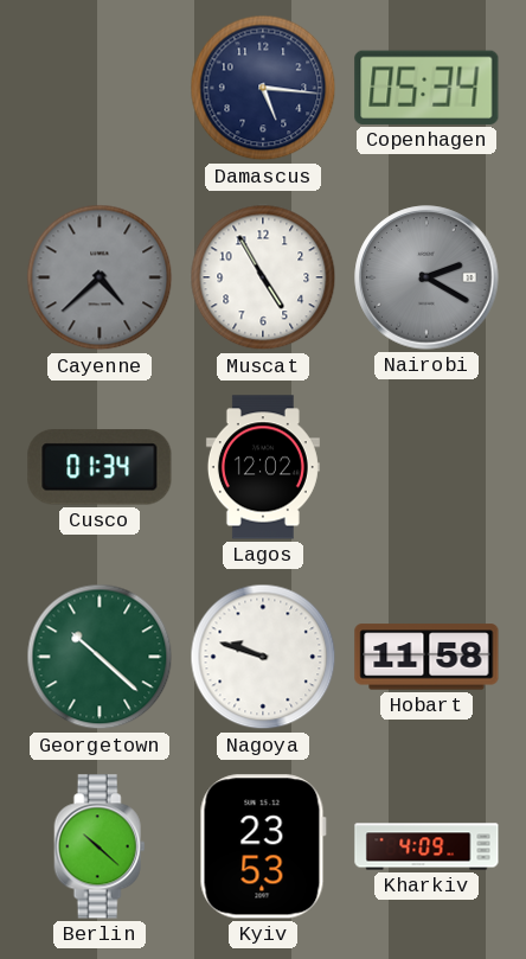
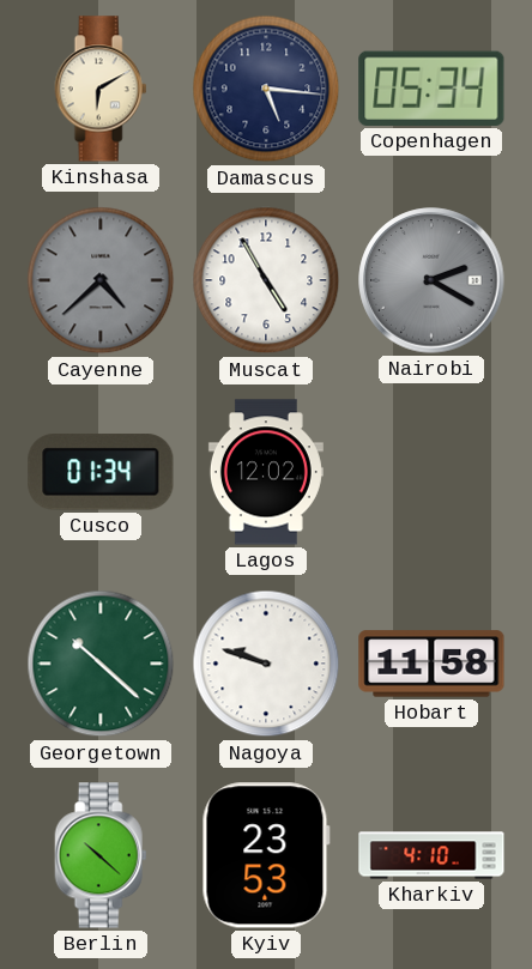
Kinshasa: none -> 6:10 (101, 89)
Kharkiv: 4:09 -> 4:10 (431, 855)
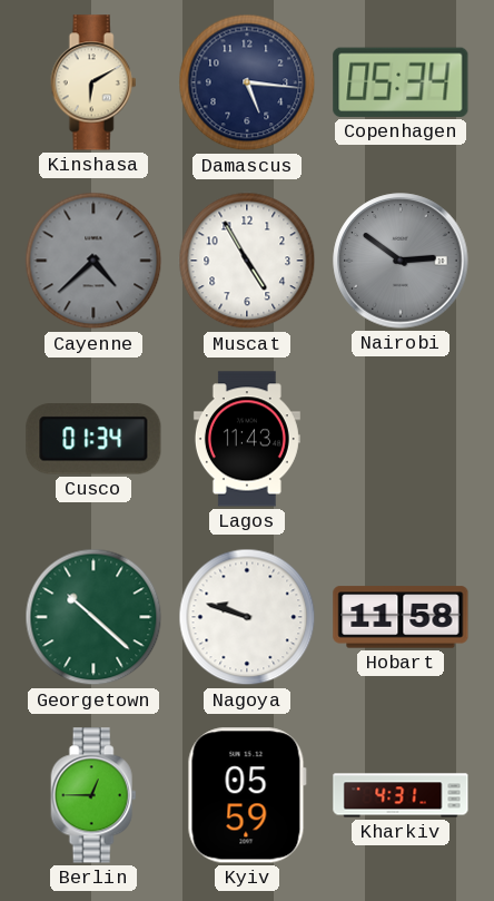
Nairobi: 2:20 -> 2:51 (401, 261)
Lagos: 12:02 -> 11:43 (247, 439)
Berlin: 10:22 -> 12:45 (93, 795)
Kyiv: 23:53 -> 05:59 (247, 795)
Kharkiv: 4:10 -> 4:31 (401, 795)
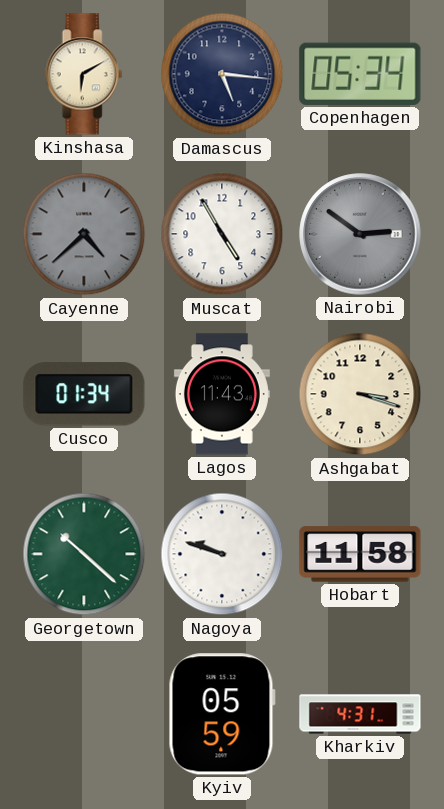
Ashgabat: none -> 3:18 (360, 394)
Berlin: 12:45 -> none (93, 795)
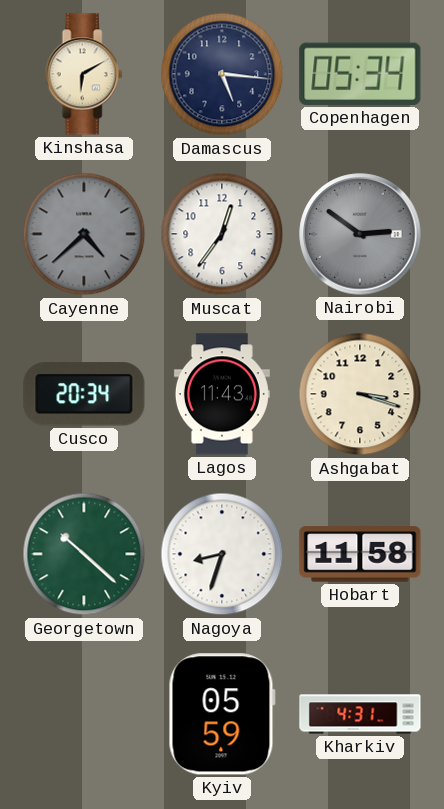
Muscat: 4:55 -> 12:36 (222, 234)
Cusco: 01:34 -> 20:34 (84, 394)
Nagoya: 9:48 -> 8:33 (222, 554)
